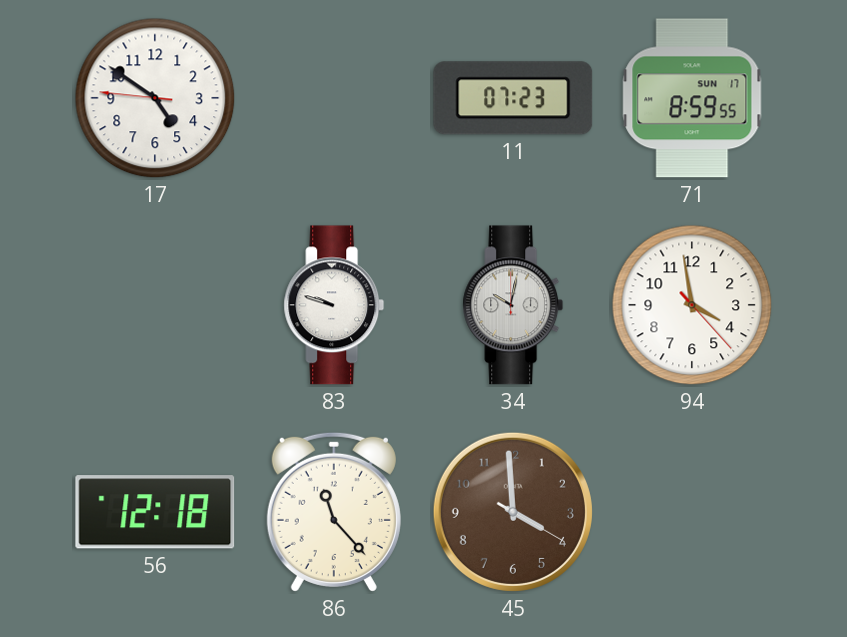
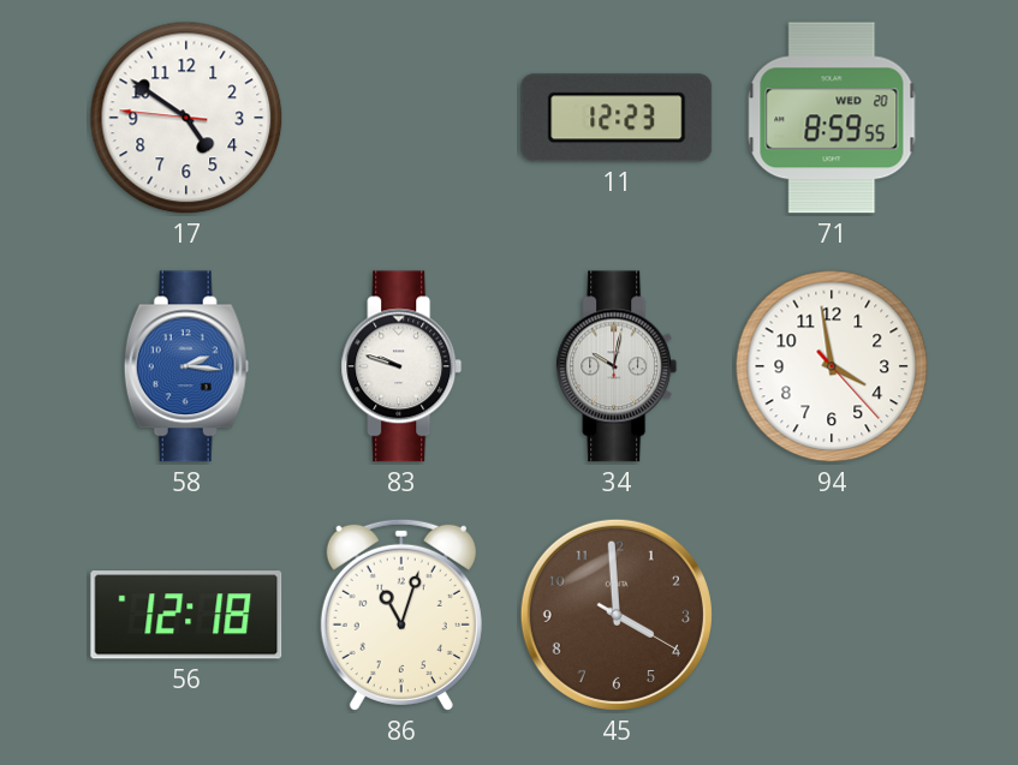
11: 07:23 -> 12:23 (617, 118)
71 date: SUN 17 -> WED 20 (832, 118)
58: none -> 2:16 (186, 366)
86: 11:23 -> 11:03 (401, 615)
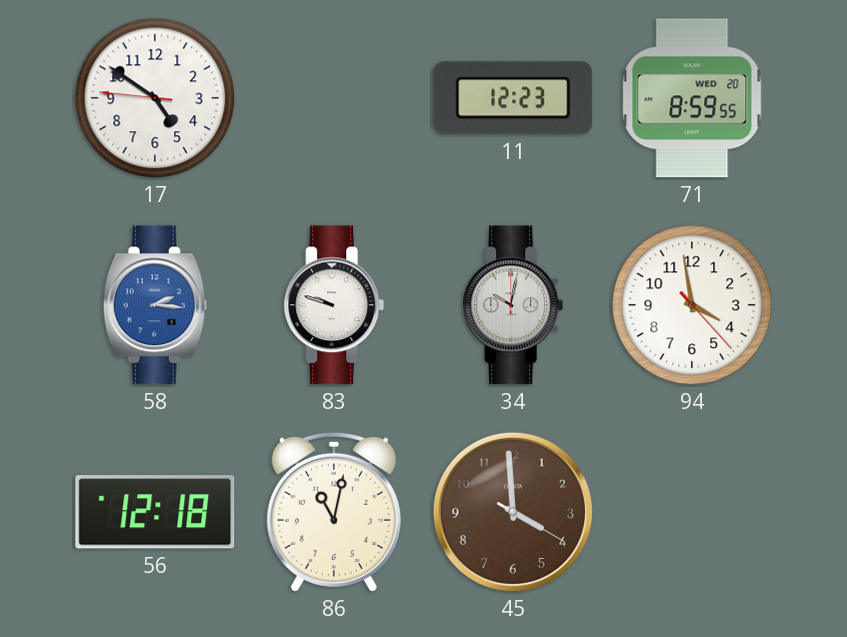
86: 11:03 -> 11:02 (334, 512)
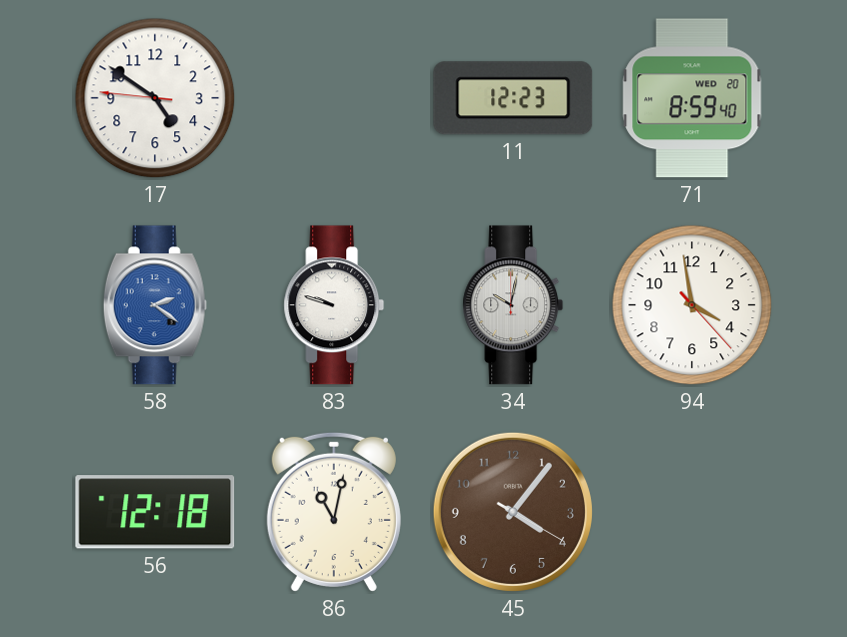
71: 8:59:55 -> 8:59:40 (692, 98)
58: 2:16 -> 2:21 (155, 305)
45: 3:59 -> 4:06 (513, 512)
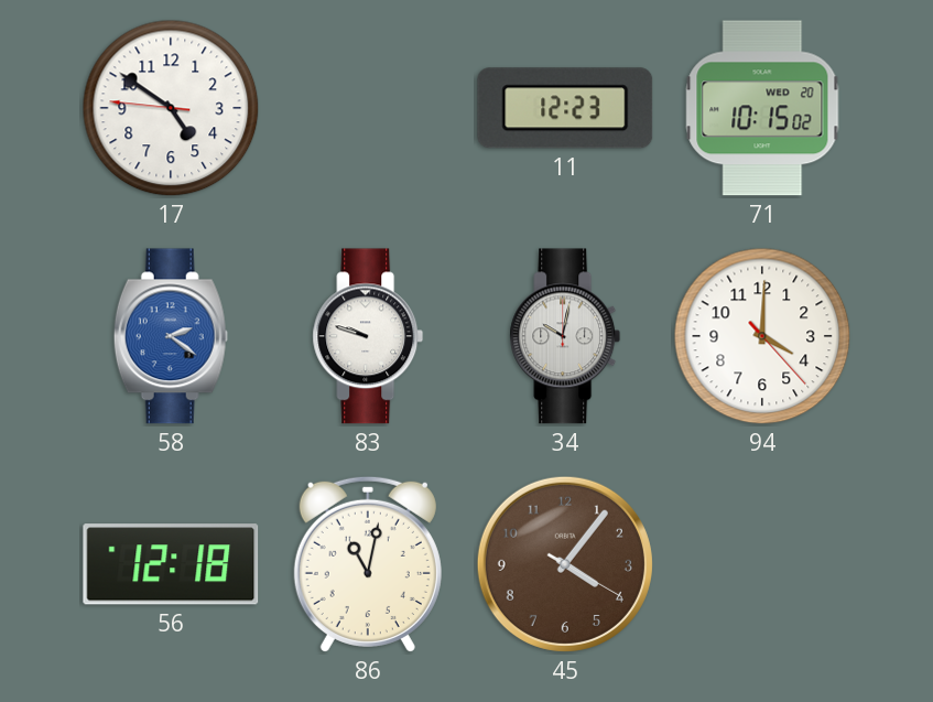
71: 8:59 -> 10:15 (762, 108)
94: 3:58 -> 4:00 (762, 336)
